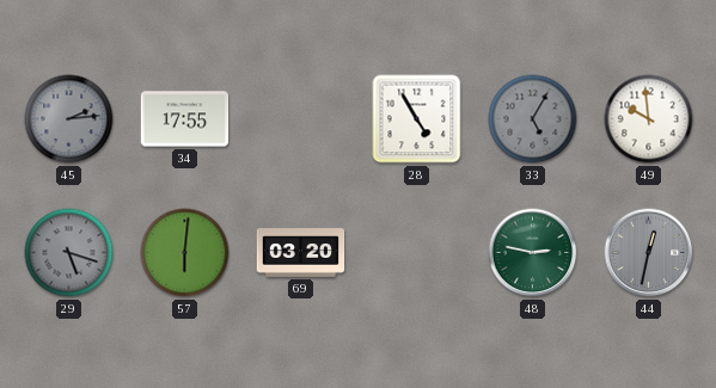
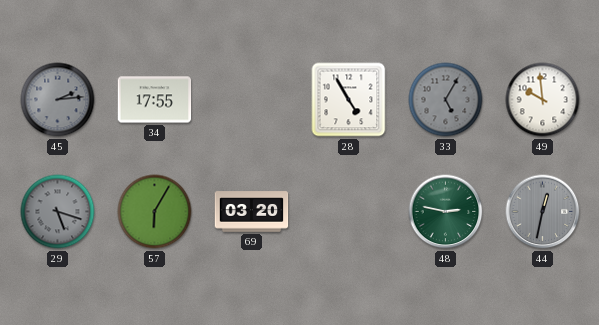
57: 6:01 -> 6:05 (155, 212)
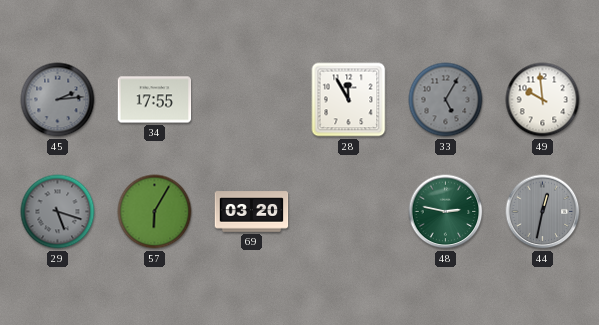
28: 4:55 -> 11:55 (349, 100)
